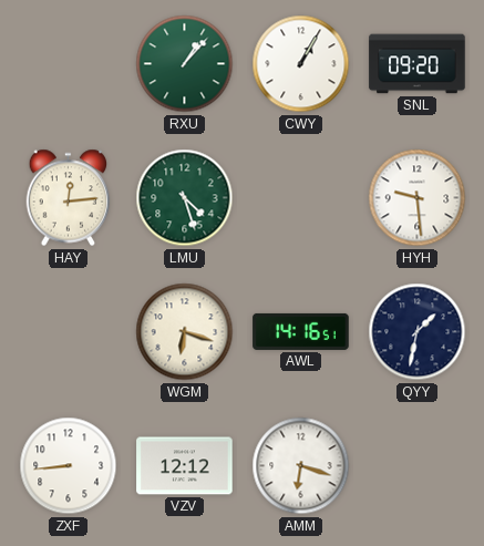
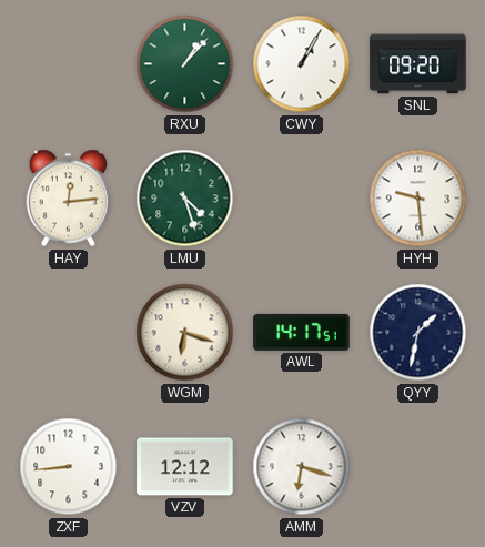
AWL: 14:16 -> 14:17 (302, 332)
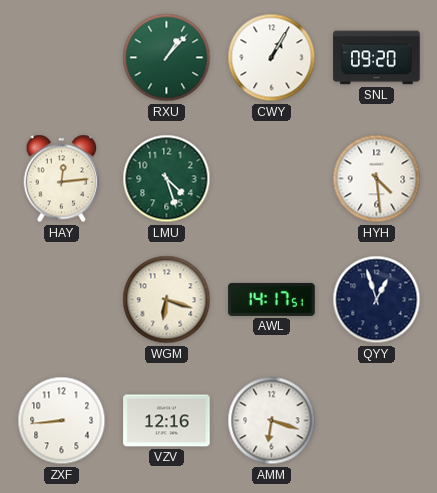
HYH: 9:29 -> 4:29 (377, 179)
QYY: 1:32 -> 12:57 (377, 300)
VZV: 12:12 -> 12:16 (167, 421)
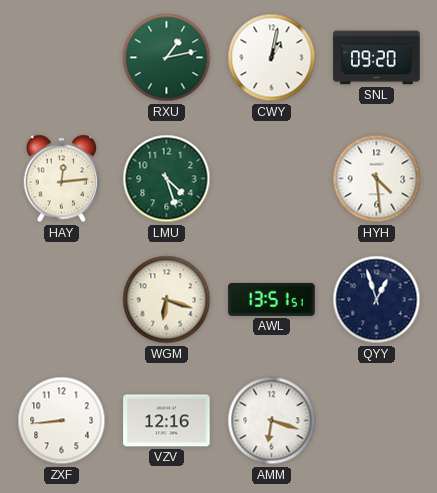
RXU: 1:07 -> 1:13 (167, 58)
CWY: 1:05 -> 1:02 (272, 58)
AWL: 14:17 -> 13:51 (272, 299)
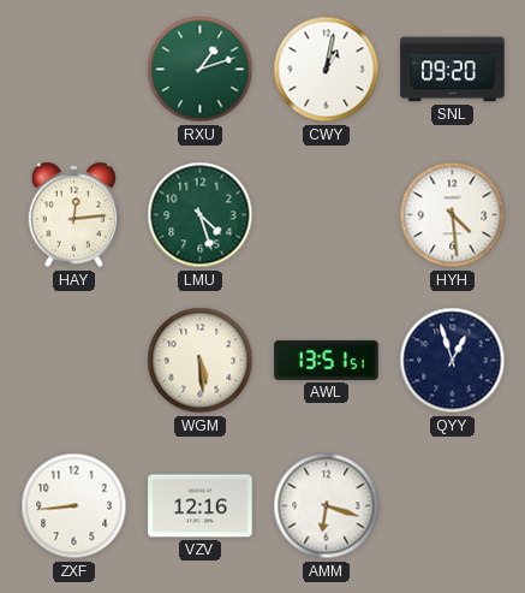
RXU: 1:13 -> 1:12 (201, 70)
WGM: 6:18 -> 5:29 (201, 361)
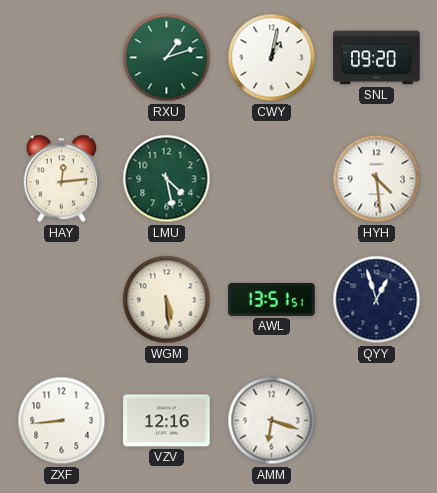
LMU: 4:27 -> 4:28 (167, 179)
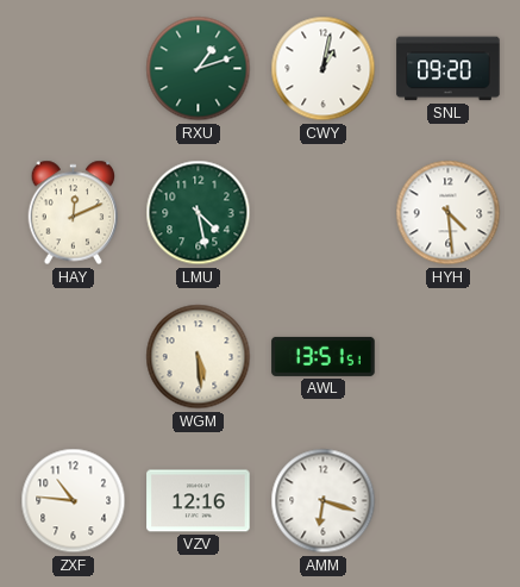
HAY: 12:14 -> 12:11 (74, 213)
QYY: 12:57 -> none (377, 300)
ZXF: 8:44 -> 10:46 (74, 501)
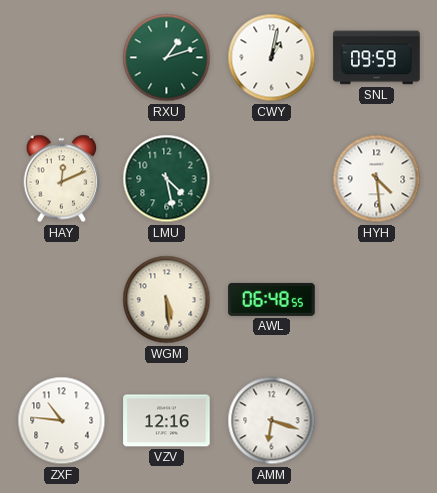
SNL: 09:20 -> 09:59 (377, 58)
AWL: 13:51 -> 06:48 (272, 299)
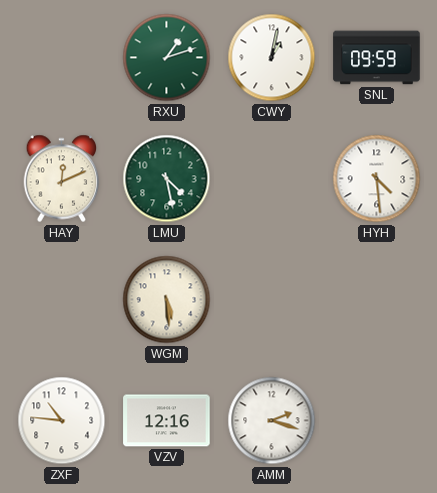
AWL: 06:48 -> none (272, 299)
AMM: 6:18 -> 2:18 (272, 421)
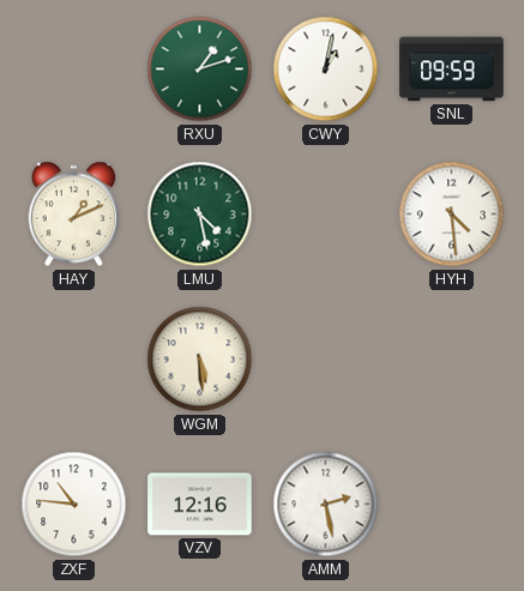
HAY: 12:11 -> 1:11 (74, 215)
AMM: 2:18 -> 2:28 (326, 505)
